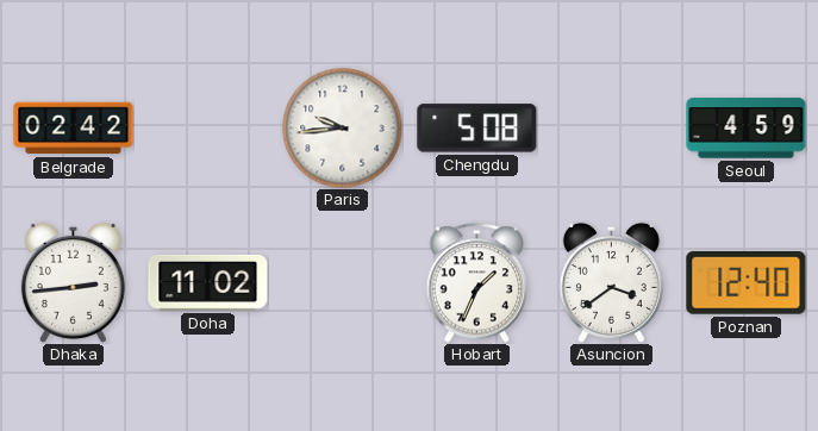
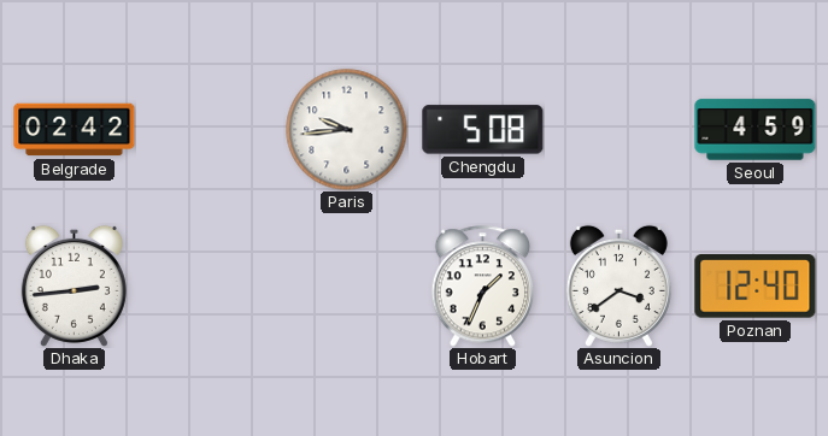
Doha: 11:02 -> none (208, 282)
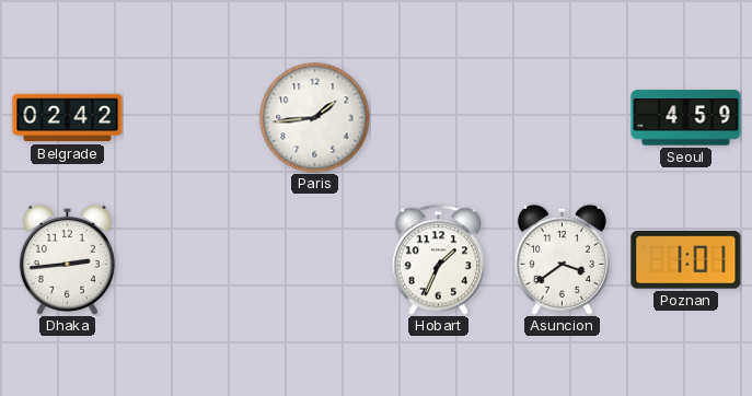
Paris: 9:44 -> 1:44 (315, 118)
Chengdu: 5:08 -> none (483, 130)
Poznan: 12:40 -> 1:01 (686, 260)
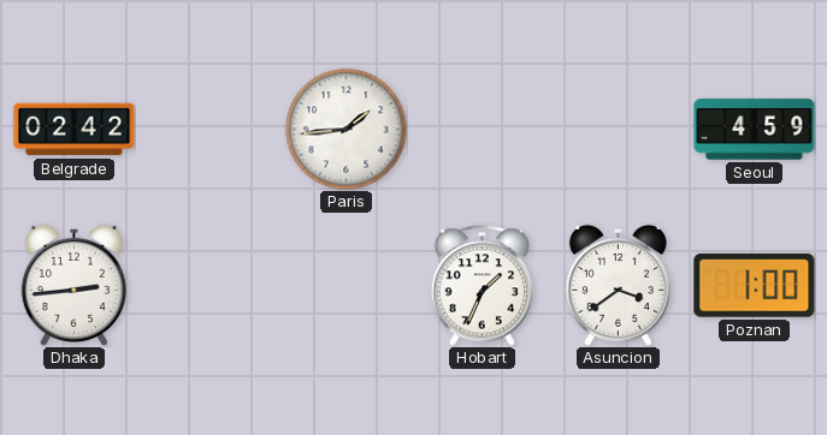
Poznan: 1:01 -> 1:00 (755, 286)
